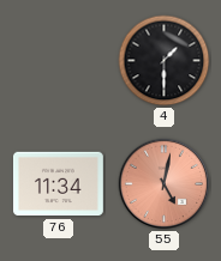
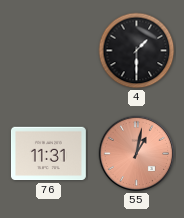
76: 11:34 -> 11:31 (48, 154)
55: 5:02 -> 1:02 (137, 154)
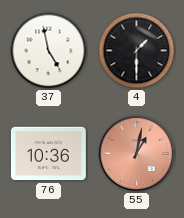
37: none -> 4:58 (49, 51)
76: 11:31 -> 10:36 (48, 154)
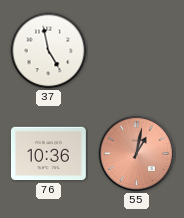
4: 1:30 -> none (137, 51)
